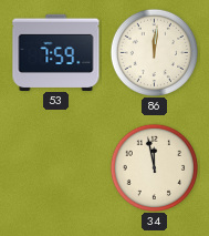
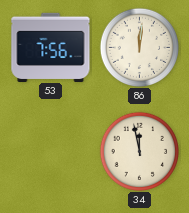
53: 7:59 -> 7:56 (51, 47)
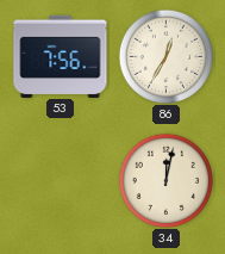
86: 12:01 -> 12:35 (165, 56)
34: 11:58 -> 12:02 (165, 180)
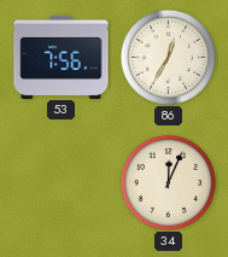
34: 12:02 -> 12:04 (168, 182)
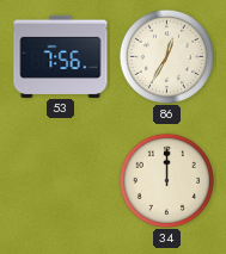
34: 12:04 -> 12:00 (166, 180)
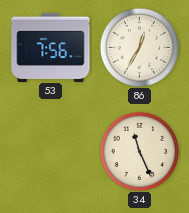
34: 12:00 -> 11:26 (139, 151)
